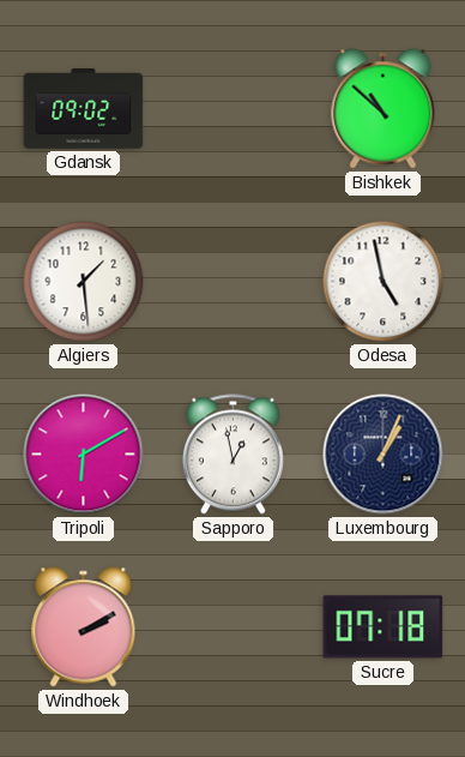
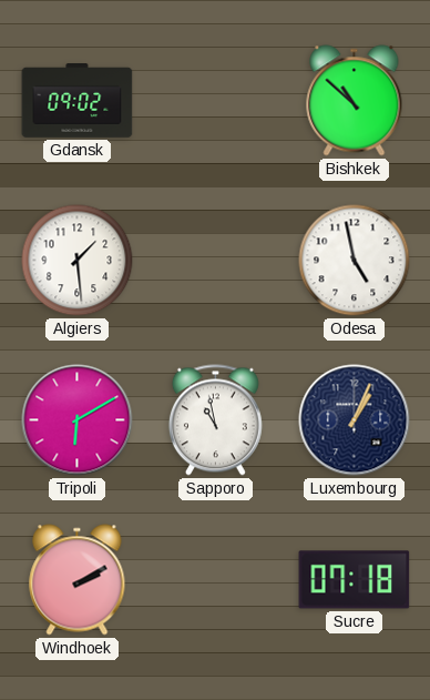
Sapporo: 12:58 -> 10:58 (215, 420)
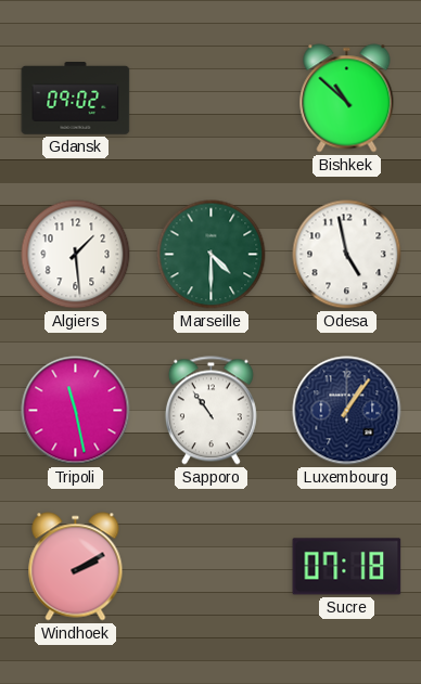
Marseille: none -> 4:30 (212, 255)
Tripoli: 6:10 -> 11:28 (76, 411)
Sapporo: 10:58 -> 10:54 (210, 411)
Luxembourg: 1:04 -> 1:06 (347, 411)
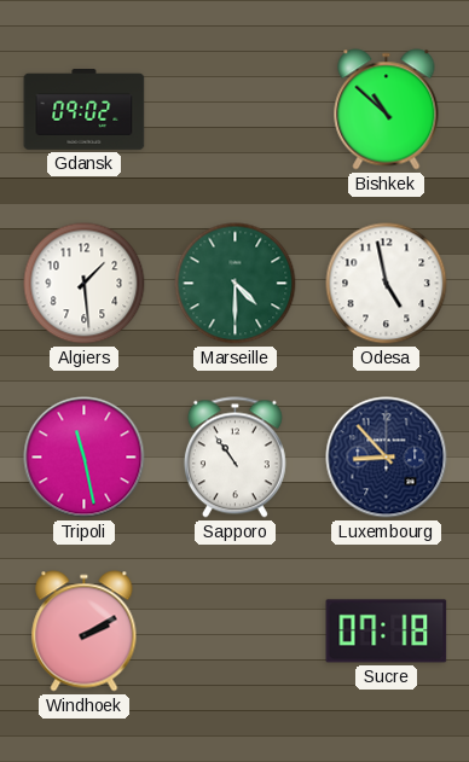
Luxembourg: 1:06 -> 8:53 (387, 458)
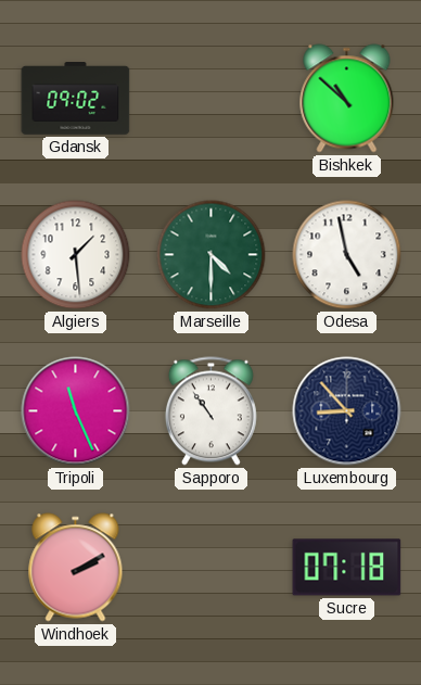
Tripoli: 11:28 -> 11:26 (76, 411)
